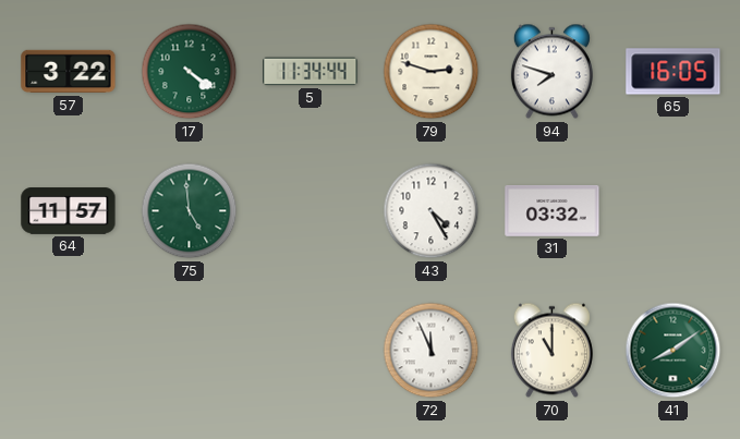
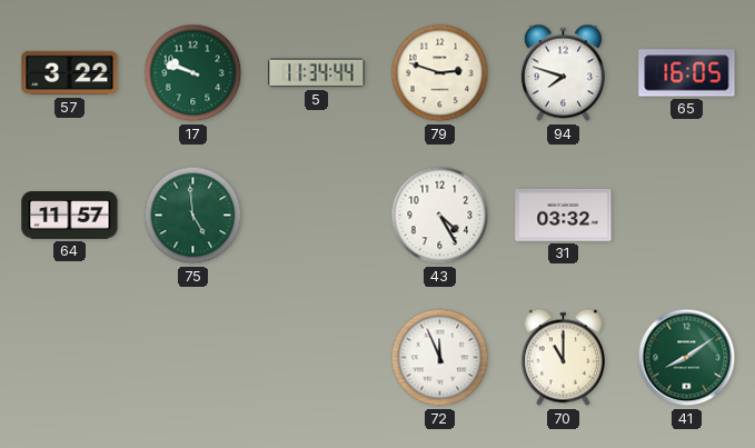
17: 4:21 -> 9:48 (193, 73)
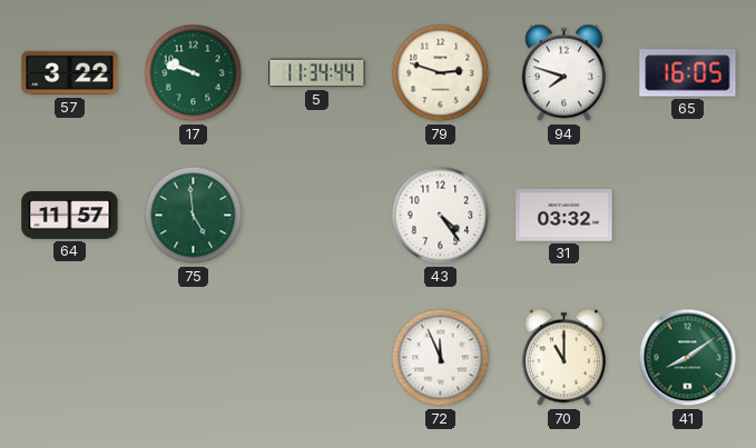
43: 4:25 -> 4:24 (441, 216)
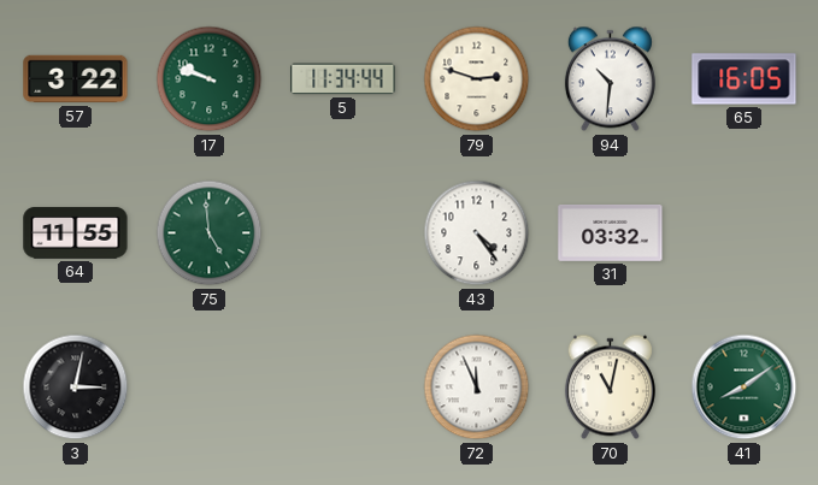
94: 7:48 -> 10:31 (610, 79)
64: 11:57 -> 11:55 (76, 233)
3: none -> 3:02 (76, 388)
70: 11:00 -> 11:02 (610, 388)
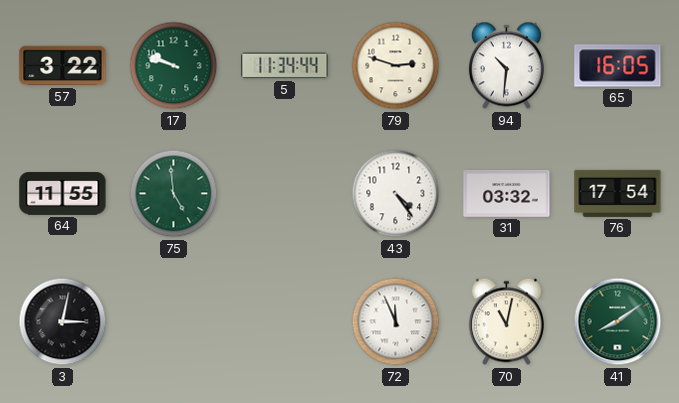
76: none -> 17:54 (618, 193)
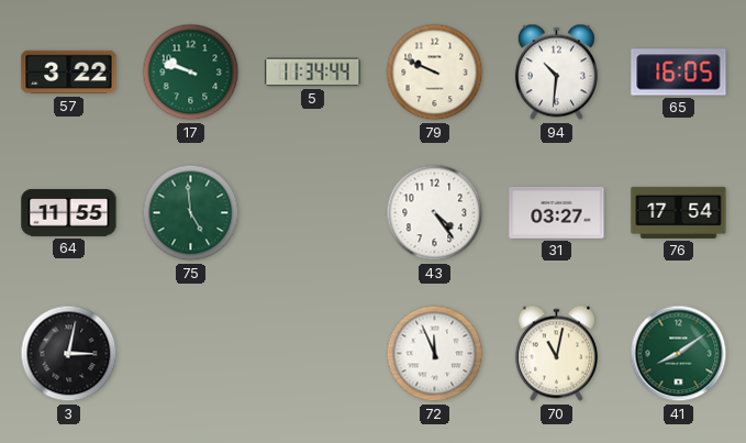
79: 2:48 -> 9:49 (435, 73)
31: 03:32 -> 03:27 (557, 213)
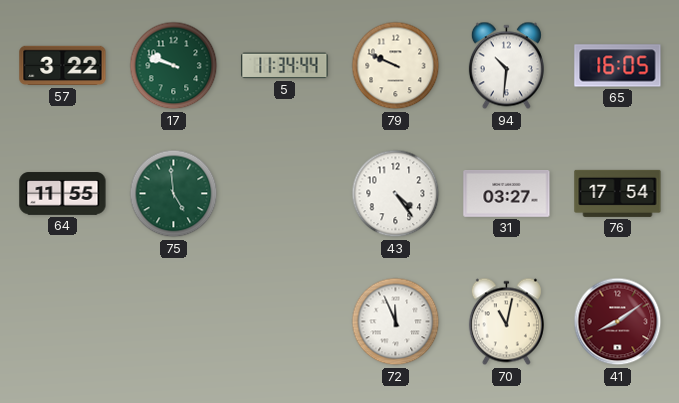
3: 3:02 -> none (69, 354)
41 dial: green -> burgundy (618, 322)
